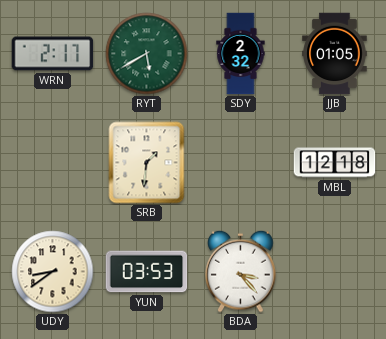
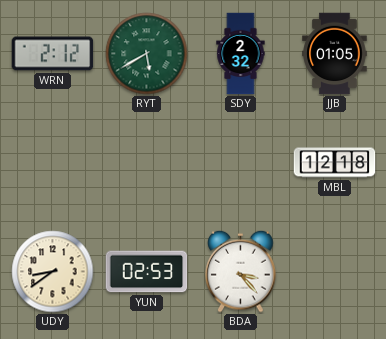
WRN: 2:17 -> 2:12 (53, 54)
SRB: 1:31 -> none (147, 163)
YUN: 03:53 -> 02:53 (147, 272)
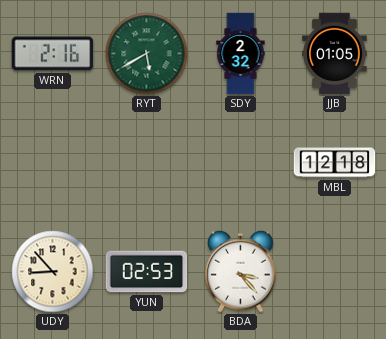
WRN: 2:12 -> 2:16 (53, 54)
UDY: 8:39 -> 8:53 (53, 272)
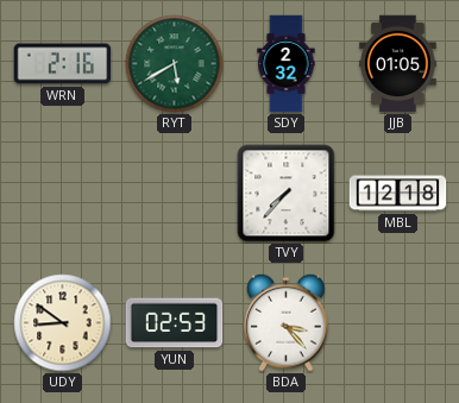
TVY: none -> 7:37 (287, 194)
UDY: 8:53 -> 8:51 (63, 323)
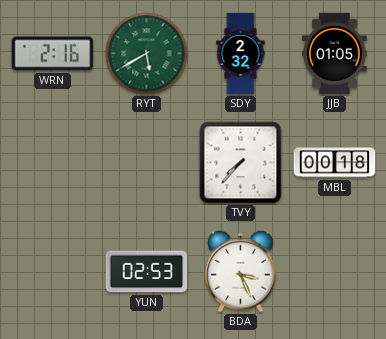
MBL: 12:18 -> 00:18 (335, 163)
UDY: 8:51 -> none (63, 323)
BDA: 3:23 -> 3:26 (241, 271)
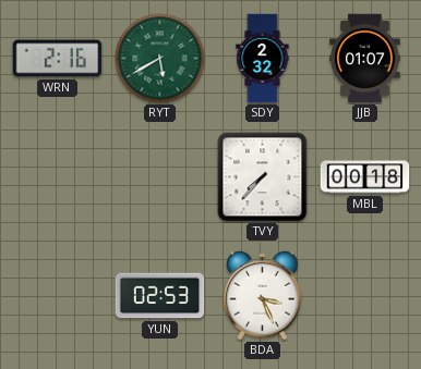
JJB: 01:05 -> 01:07 (365, 59)
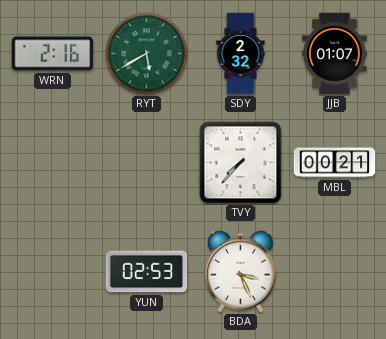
MBL: 00:18 -> 00:21 (335, 163)
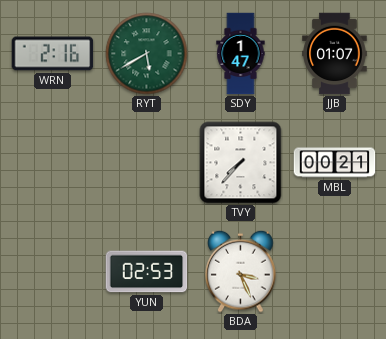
SDY: 2:32 -> 1:47 (241, 54)
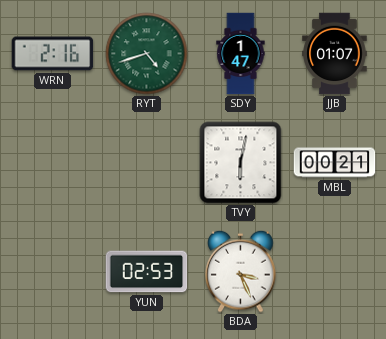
RYT: 5:40 -> 4:42 (147, 54)
TVY: 7:37 -> 6:02 (241, 163)
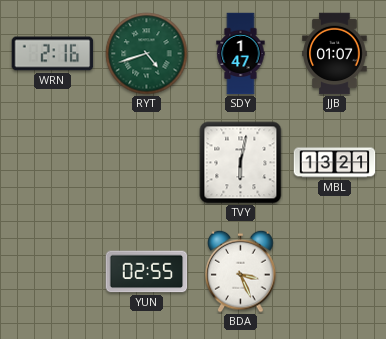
MBL: 00:21 -> 13:21 (335, 163)
YUN: 02:53 -> 02:55 (147, 272)
